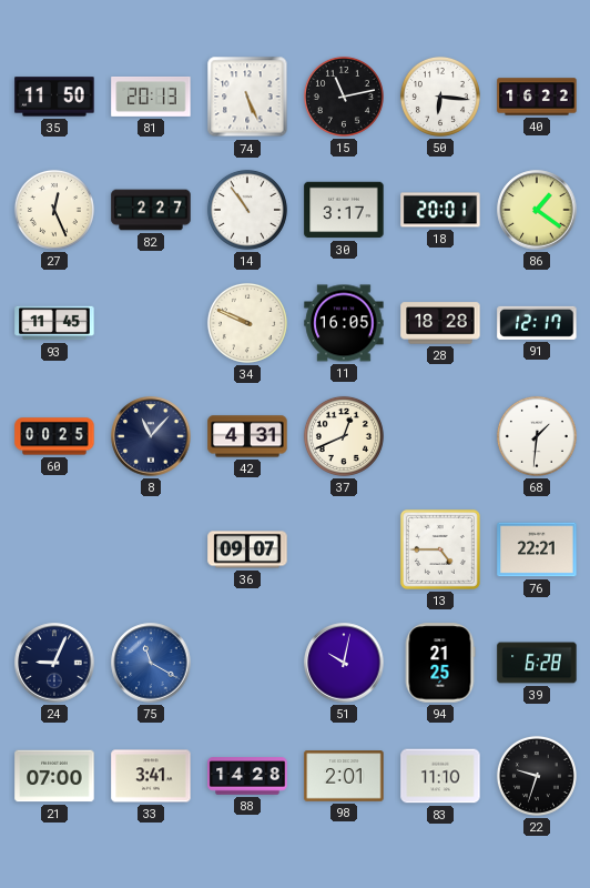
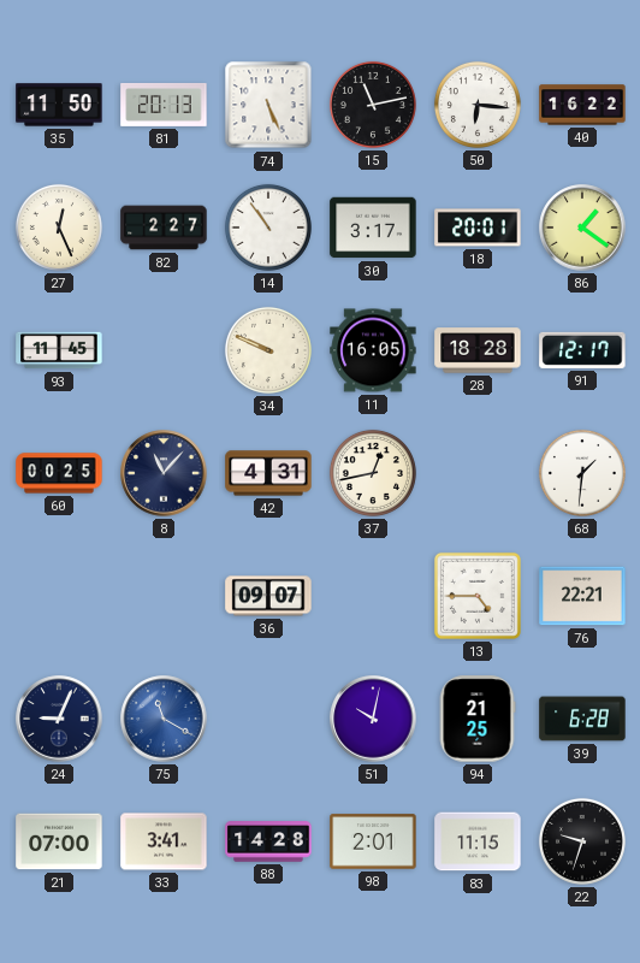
37: 12:41 -> 12:43 (373, 473)
83: 11:10 -> 11:15 (478, 841)
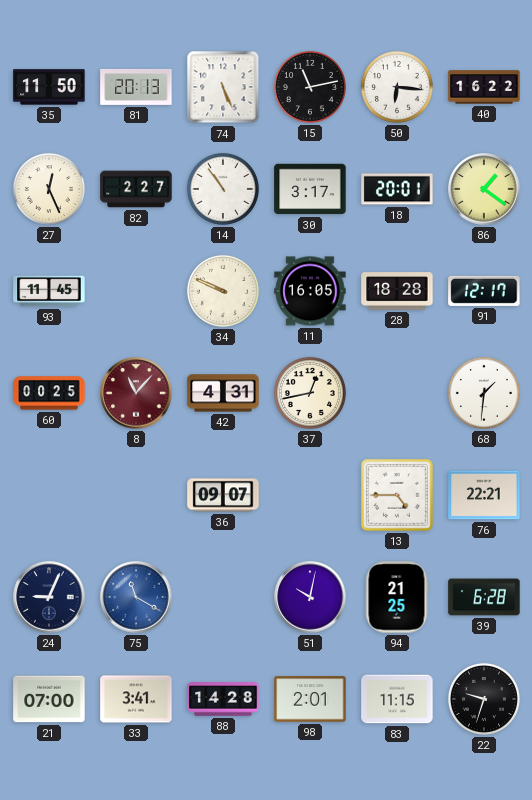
8 dial: navy -> burgundy (136, 393)
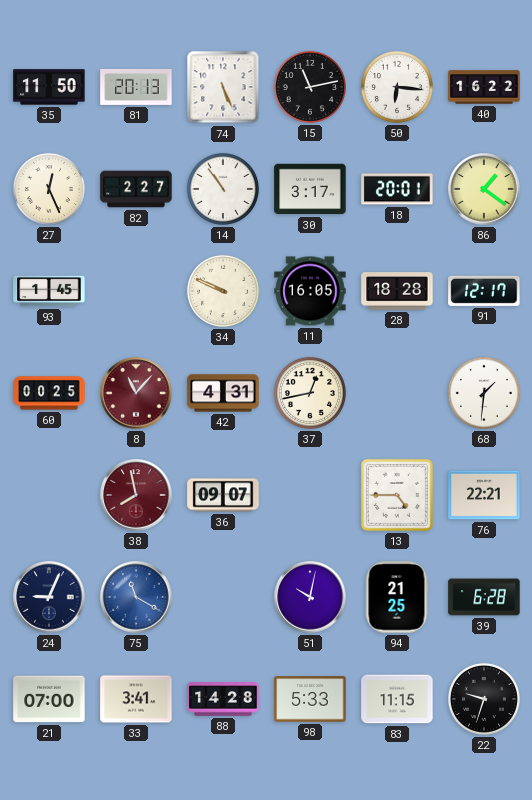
93: 11:45 -> 1:45 (49, 291)
38: none -> 7:58 (136, 495)
98: 2:01 -> 5:33 (310, 699)
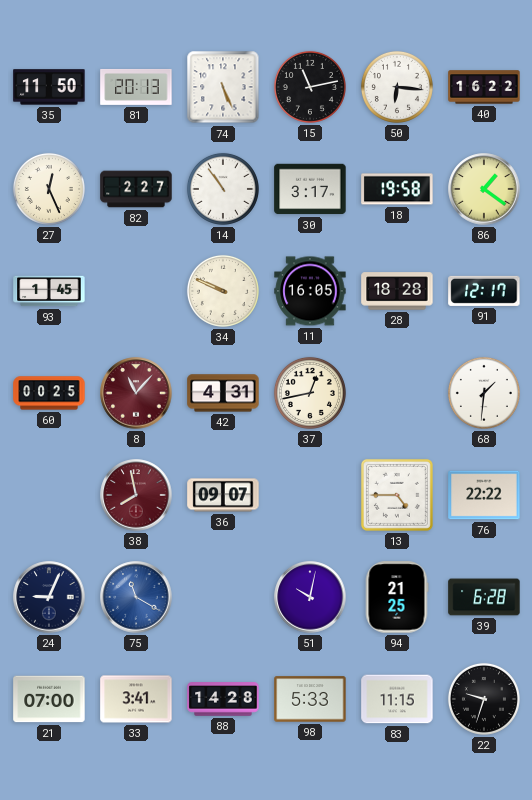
18: 20:01 -> 19:58 (397, 189)
76: 22:21 -> 22:22 (484, 495)
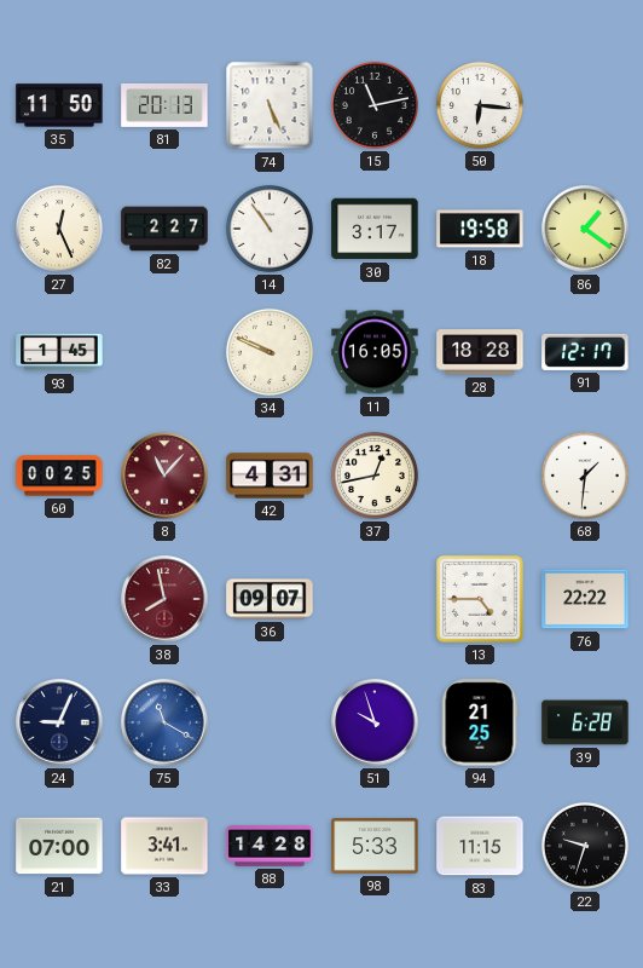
40: 16:22 -> none (484, 87)
51: 10:02 -> 9:57 (375, 722)
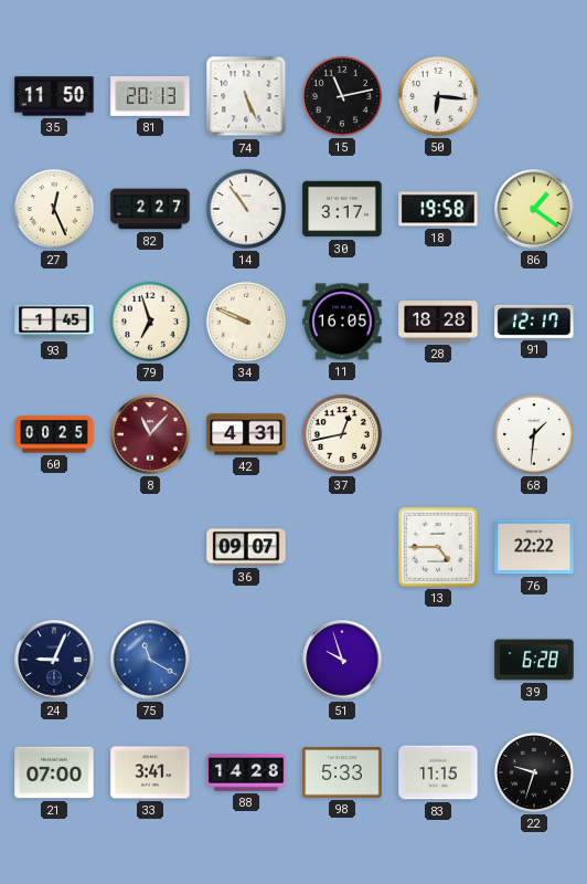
79: none -> 6:57 (150, 322)
38: 7:58 -> none (164, 599)
94: 21:25 -> none (480, 722)
